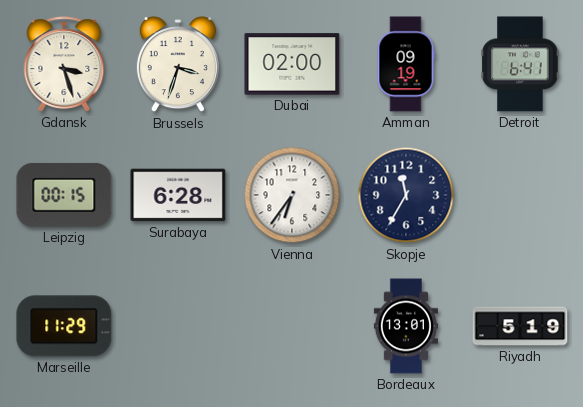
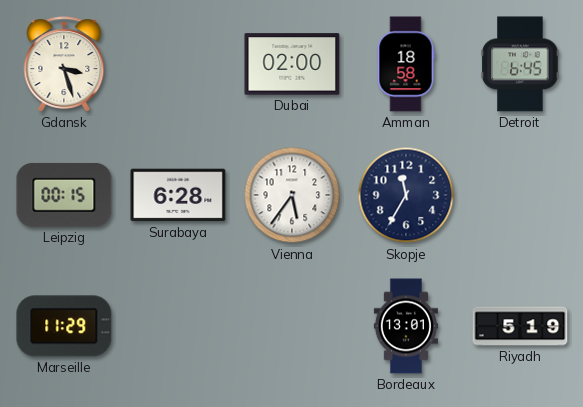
Brussels: 3:33 -> none (178, 65)
Amman: 09:19 -> 18:58 (406, 64)
Detroit: 6:41 -> 6:45 (520, 64)
Vienna: 6:36 -> 5:36 (292, 195)
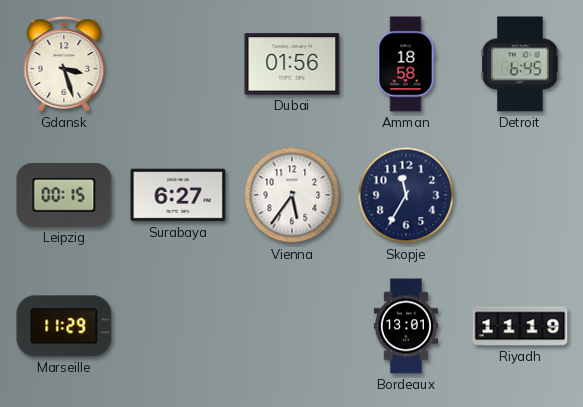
Dubai: 02:00 -> 01:56 (292, 64)
Surabaya: 6:28 -> 6:27 (178, 195)
Riyadh: 5:19 -> 11:19 (520, 326)
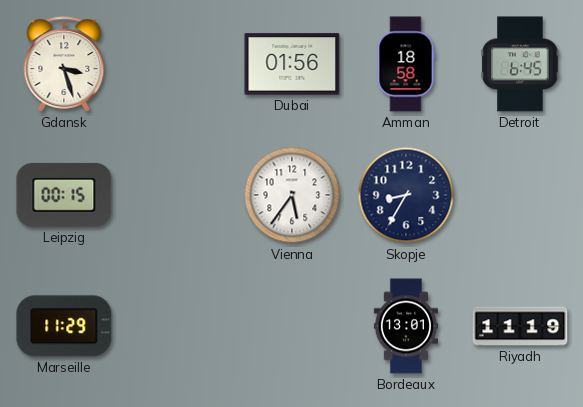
Surabaya: 6:27 -> none (178, 195)
Skopje: 11:35 -> 8:35 (406, 195)
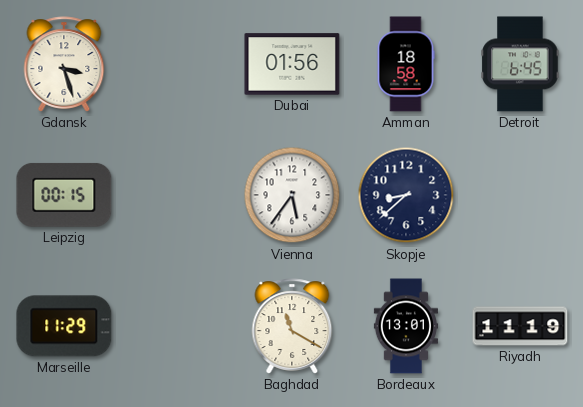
Skopje: 8:35 -> 8:38 (406, 195)
Baghdad: none -> 11:20 (292, 326)
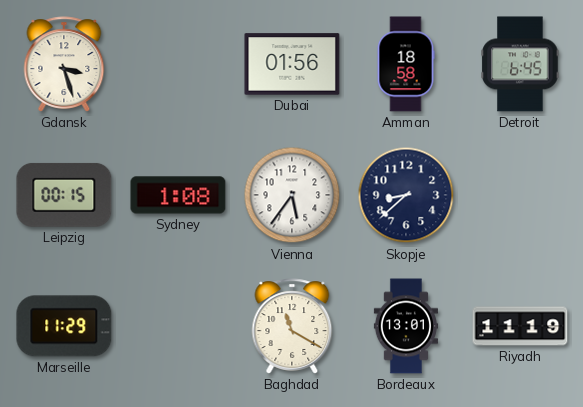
Sydney: none -> 1:08 (178, 195)
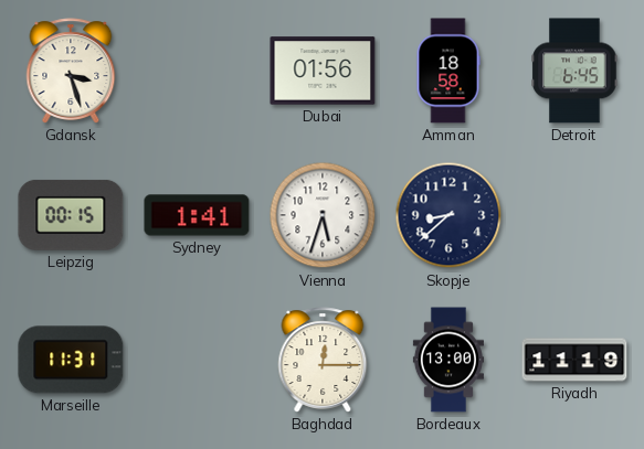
Sydney: 1:08 -> 1:41 (197, 215)
Vienna: 5:36 -> 5:33 (323, 215)
Marseille: 11:29 -> 11:31 (71, 360)
Baghdad: 11:20 -> 12:15 (323, 360)
Bordeaux: 13:01 -> 13:00 (448, 360)
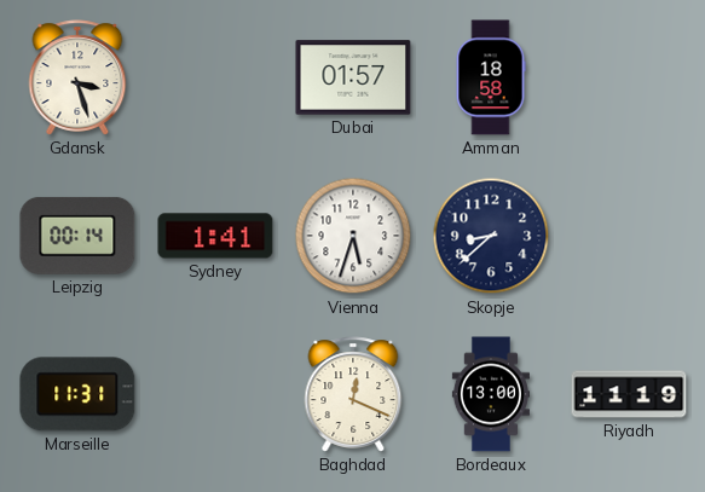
Dubai: 01:56 -> 01:57 (353, 77)
Detroit: 6:45 -> none (574, 71)
Leipzig: 00:15 -> 00:14 (77, 236)
Baghdad: 12:15 -> 12:19 (353, 394)
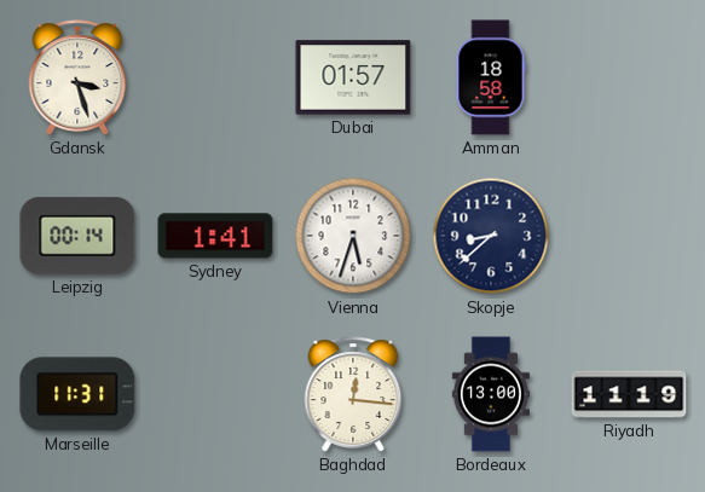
Baghdad: 12:19 -> 12:16 (353, 394)
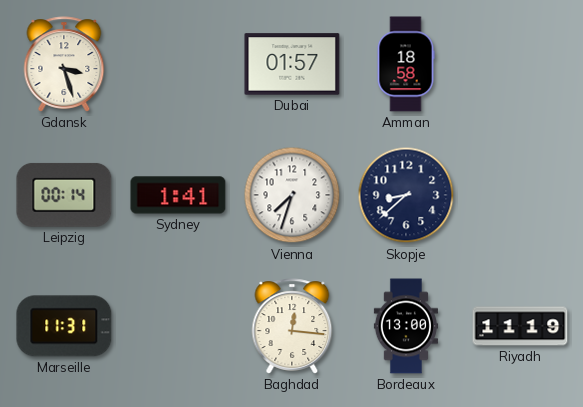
Vienna: 5:33 -> 7:33 (292, 195)
